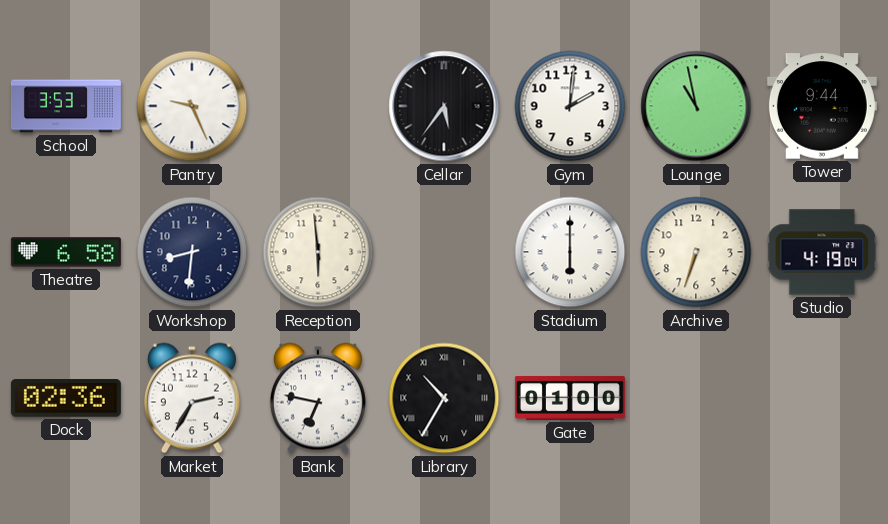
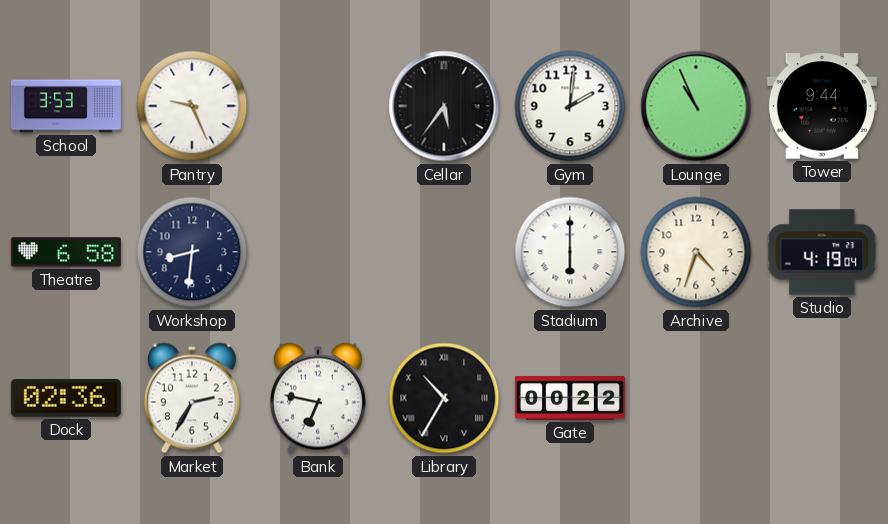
Lounge: 10:58 -> 10:56 (696, 106)
Reception: 5:59 -> none (318, 252)
Archive: 6:33 -> 4:33 (696, 252)
Gate: 01:00 -> 00:22 (570, 398)
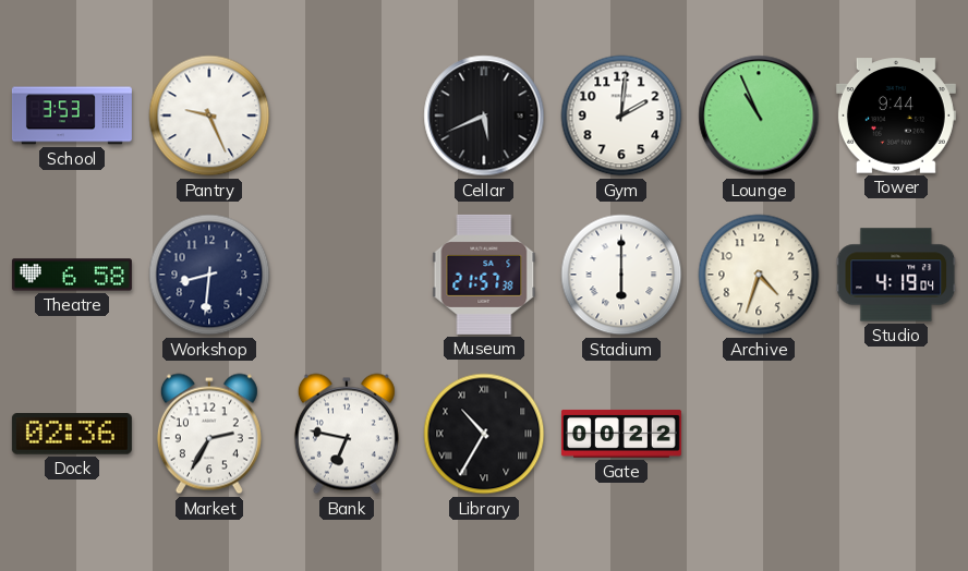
Cellar: 5:36 -> 5:41 (484, 116)
Museum: none -> 21:57 (484, 275)
